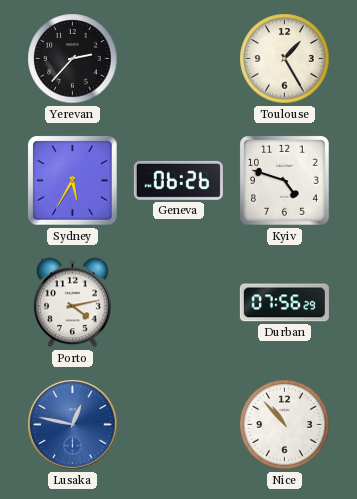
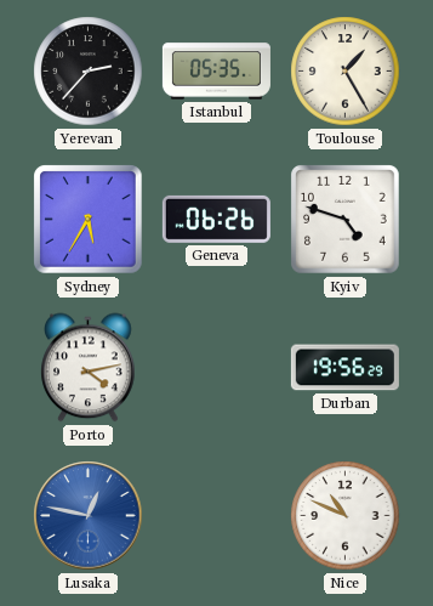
Istanbul: none -> 05:35 (216, 72)
Durban: 07:56 -> 19:56 (344, 368)
Nice: 10:53 -> 10:49 (346, 516)
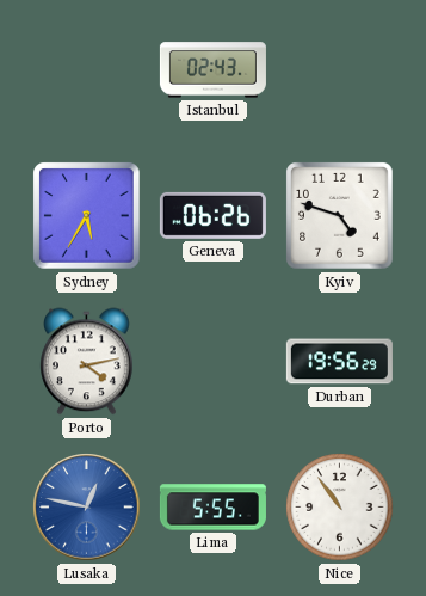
Yerevan: 2:37 -> none (89, 72)
Istanbul: 05:35 -> 02:43 (212, 70)
Toulouse: 1:25 -> none (346, 72)
Lima: none -> 5:55 (212, 508)
Nice: 10:49 -> 10:54 (340, 508)
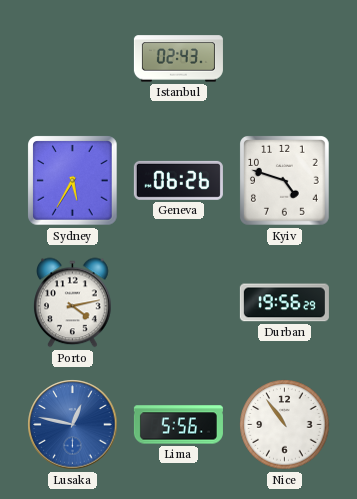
Lima: 5:55 -> 5:56 (178, 425)
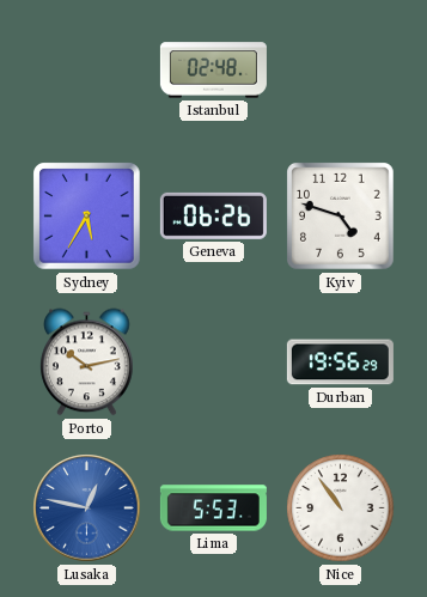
Istanbul: 02:43 -> 02:48 (213, 71)
Porto: 4:13 -> 10:13 (87, 363)
Lima: 5:56 -> 5:53 (213, 508)
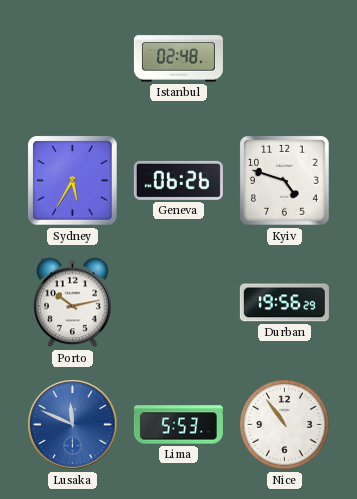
Lusaka: 12:47 -> 11:49 (73, 425)
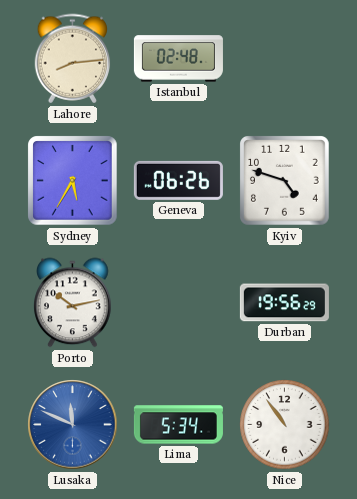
Lahore: none -> 8:14 (73, 59)
Lima: 5:53 -> 5:34 (178, 425)
